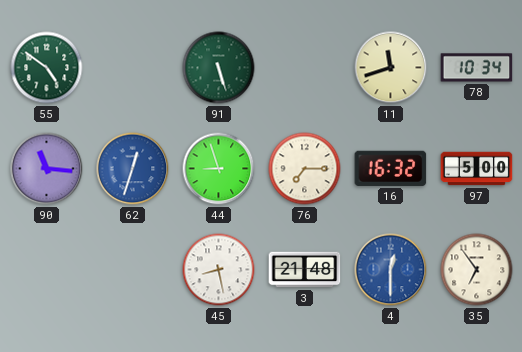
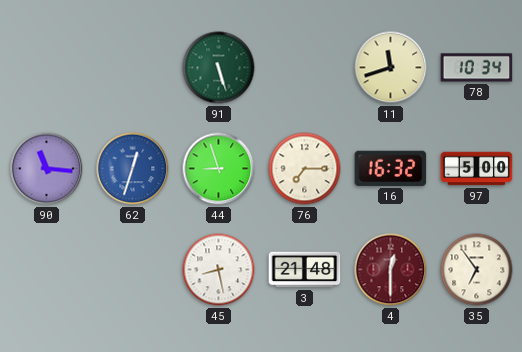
55: 4:51 -> none (47, 68)
4 dial: blue -> burgundy (391, 270)
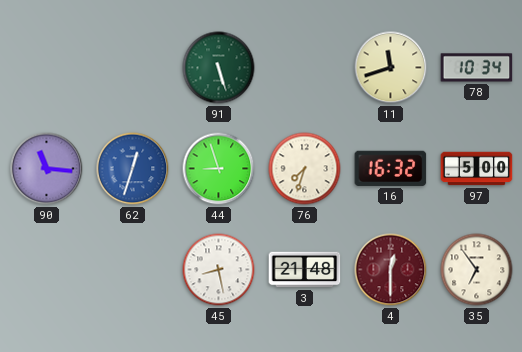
76: 7:15 -> 7:33 (305, 169)
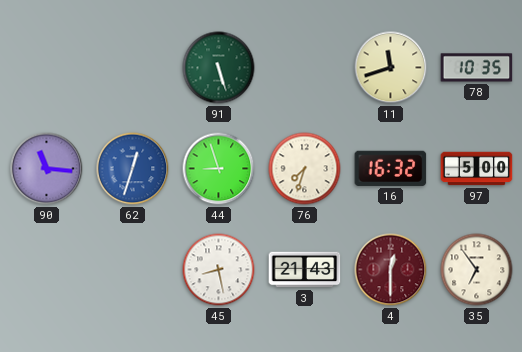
78: 10:34 -> 10:35 (477, 68)
3: 21:48 -> 21:43 (305, 270)
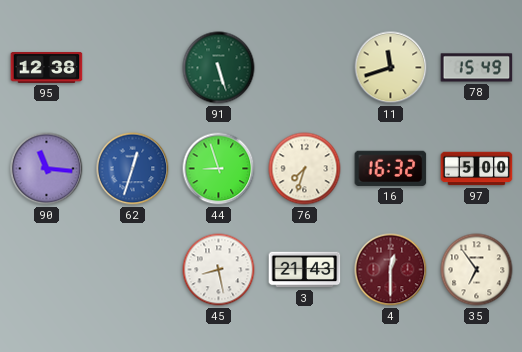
95: none -> 12:38 (47, 68)
78: 10:35 -> 15:49 (477, 68)
